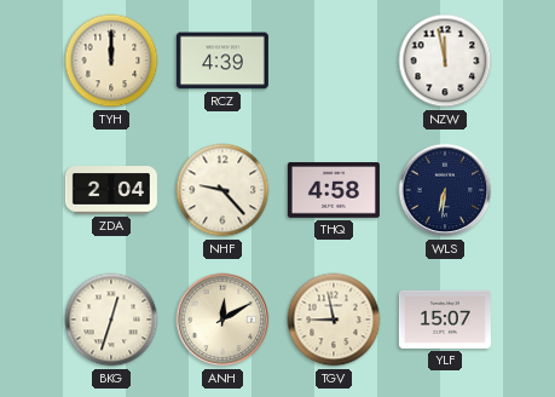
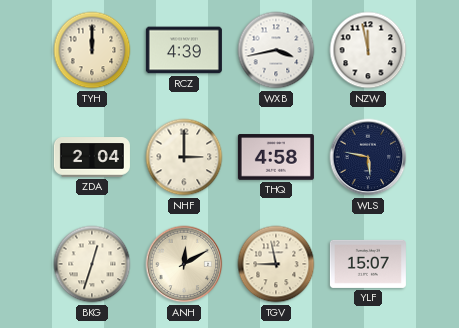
WXB: none -> 3:43 (276, 50)
NHF: 9:23 -> 3:00 (184, 157)
WLS: 6:31 -> 5:47 (368, 157)
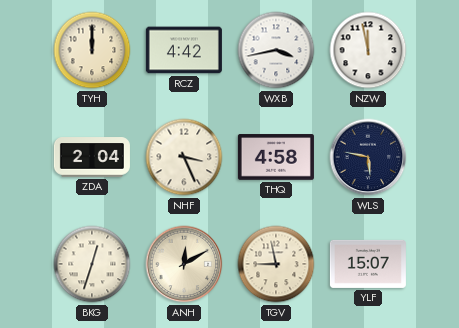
RCZ: 4:39 -> 4:42 (184, 50)
NHF: 3:00 -> 3:26 (184, 157)
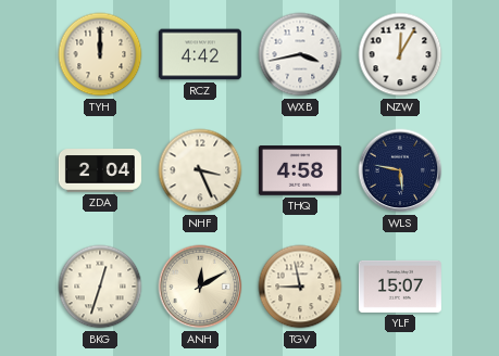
NZW: 11:58 -> 12:05 (400, 54)
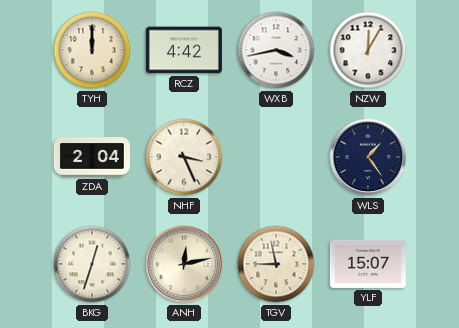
THQ: 4:58 -> none (300, 170)
WLS: 5:47 -> 1:24 (368, 157)
ANH: 12:10 -> 12:13 (184, 264)
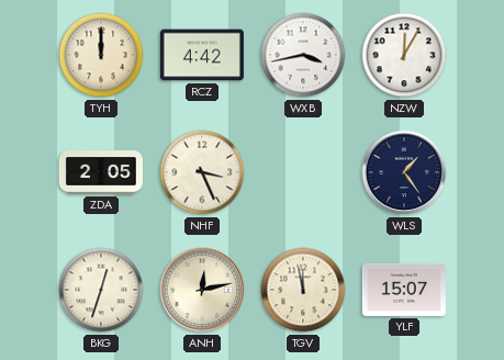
ZDA: 2:04 -> 2:05 (101, 172)
TGV: 8:58 -> 11:58 (303, 290)
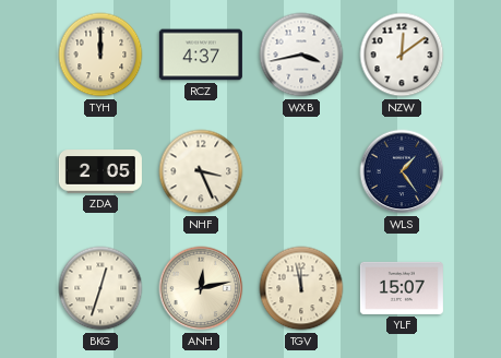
RCZ: 4:42 -> 4:37 (201, 55)
NZW: 12:05 -> 12:09 (402, 55)
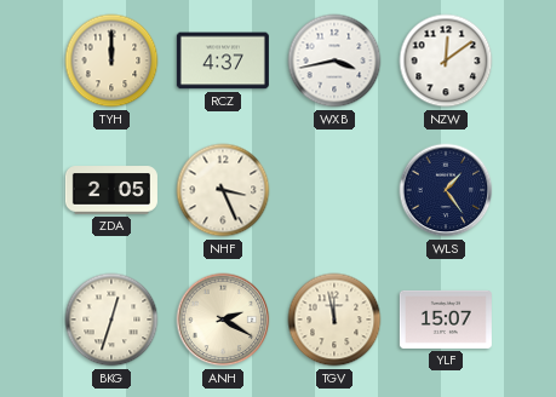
ANH: 12:13 -> 2:20 (223, 320)
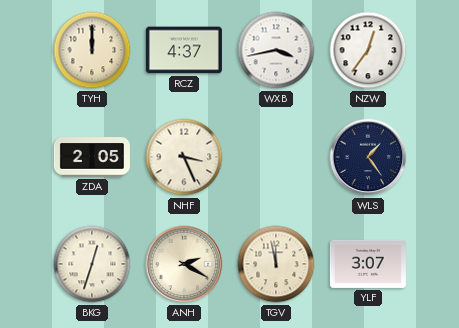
NZW: 12:09 -> 12:36 (368, 50)
YLF: 15:07 -> 3:07 (368, 264)
